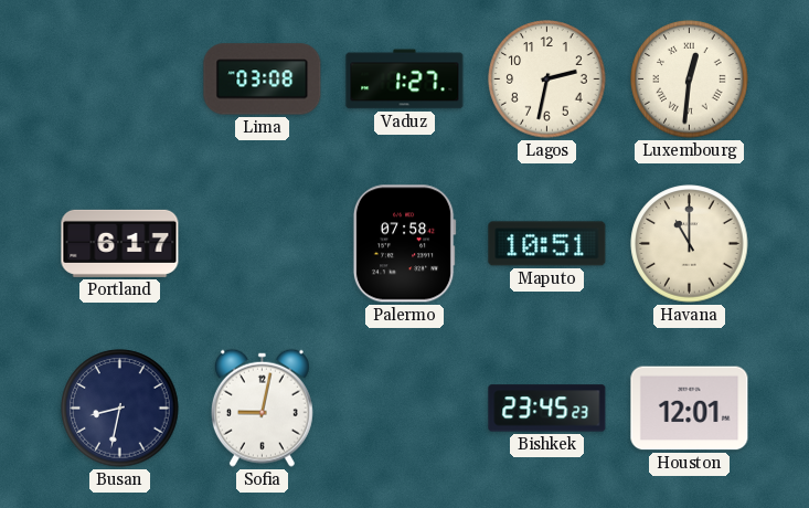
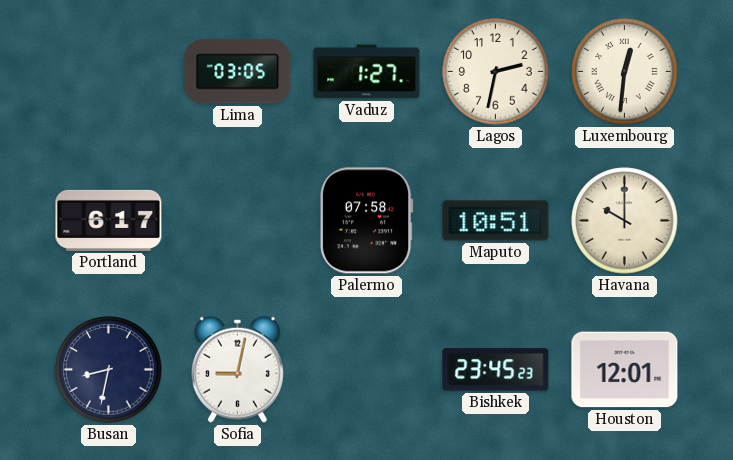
Lima: 03:08 -> 03:05 (238, 72)
Havana: 11:00 -> 10:00 (625, 221)
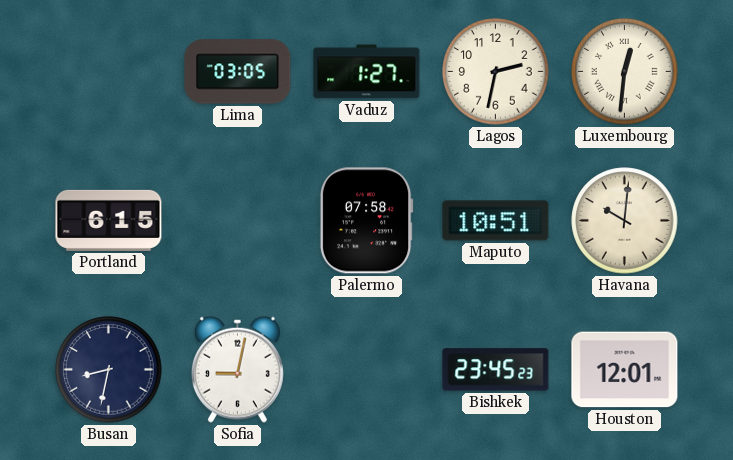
Portland: 6:17 -> 6:15 (109, 220)
Havana: 10:00 -> 10:01 (625, 221)
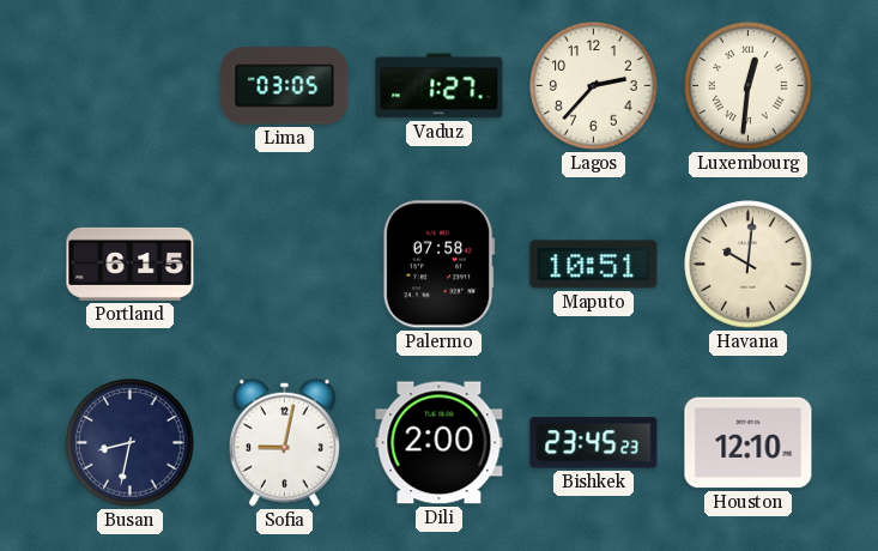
Lagos: 2:32 -> 2:37 (594, 86)
Dili: none -> 2:00 (440, 443)
Houston: 12:01 -> 12:10 (749, 443)
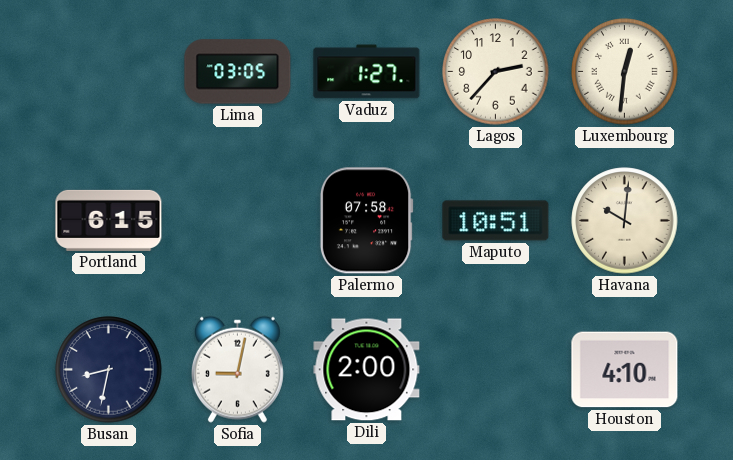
Bishkek: 23:45 -> none (594, 443)
Houston: 12:10 -> 4:10 (625, 370)
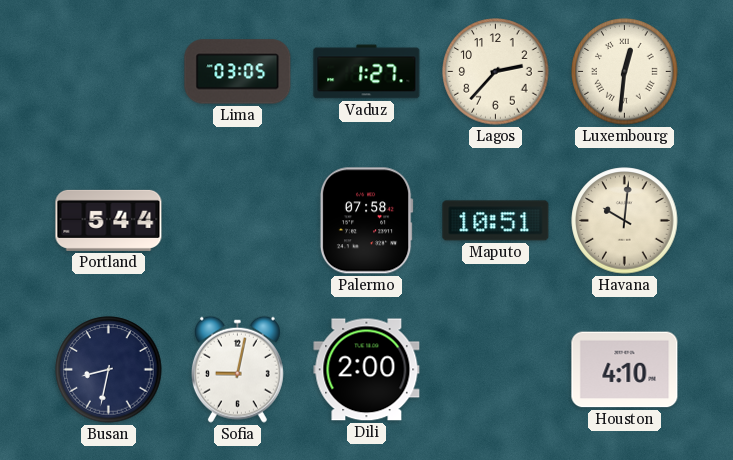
Portland: 6:15 -> 5:44 (109, 220)
